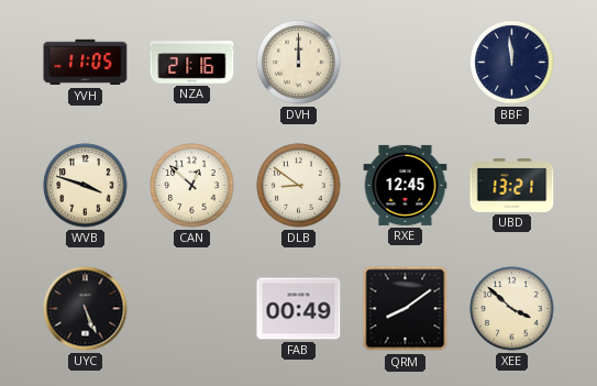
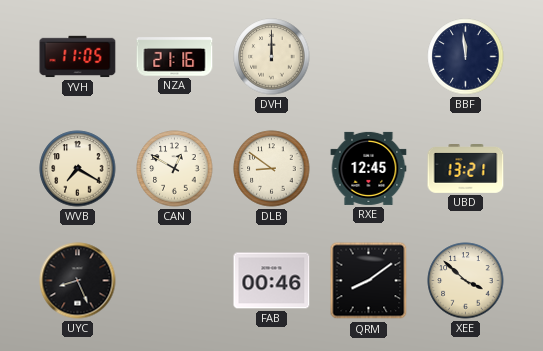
WVB: 3:48 -> 7:20 (78, 169)
CAN: 12:52 -> 12:50 (175, 169)
UYC: 5:26 -> 8:26 (78, 281)
FAB: 00:49 -> 00:46 (272, 281)
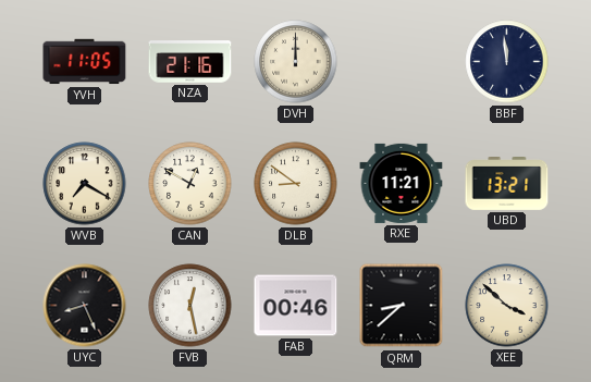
RXE: 12:45 -> 11:21 (402, 183)
FVB: none -> 12:28 (190, 306)
QRM: 8:09 -> 8:38 (402, 306)
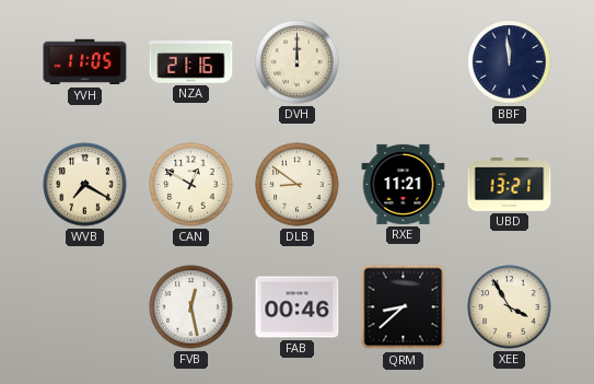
UYC: 8:26 -> none (85, 306)
XEE: 3:52 -> 3:55 (510, 307)
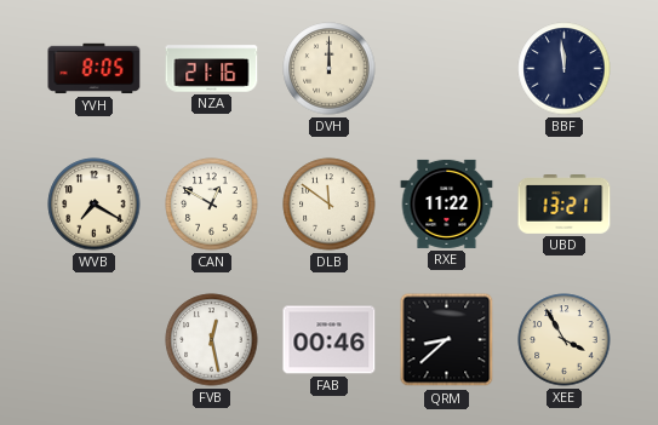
YVH: 11:05 -> 8:05 (95, 69)
DLB: 8:51 -> 11:51 (330, 205)
RXE: 11:21 -> 11:22 (447, 203)
